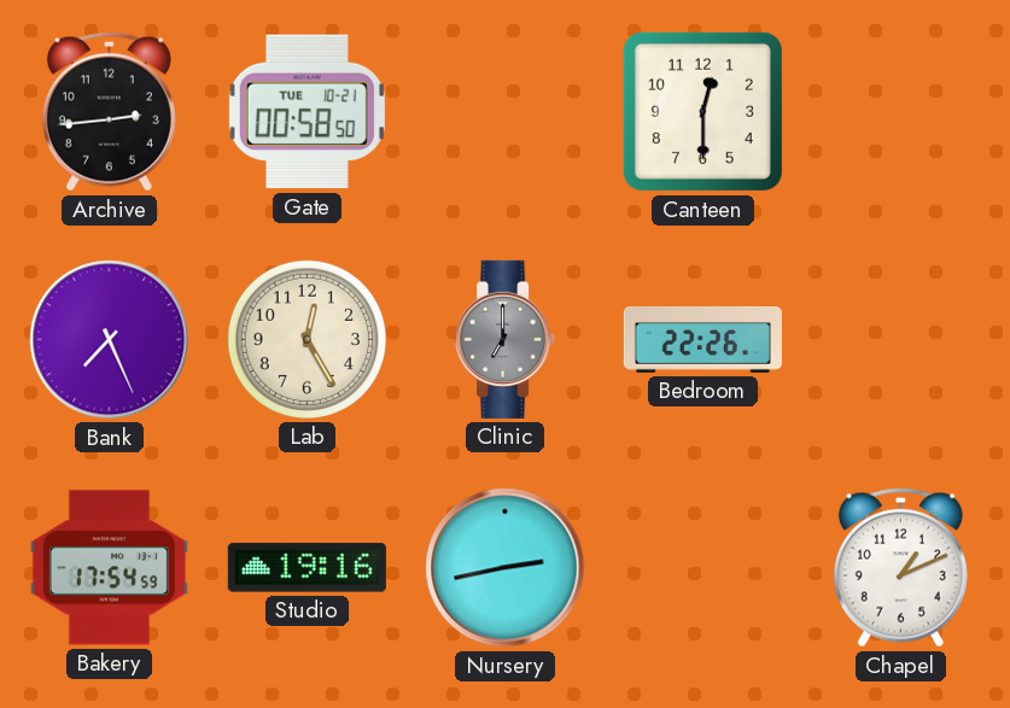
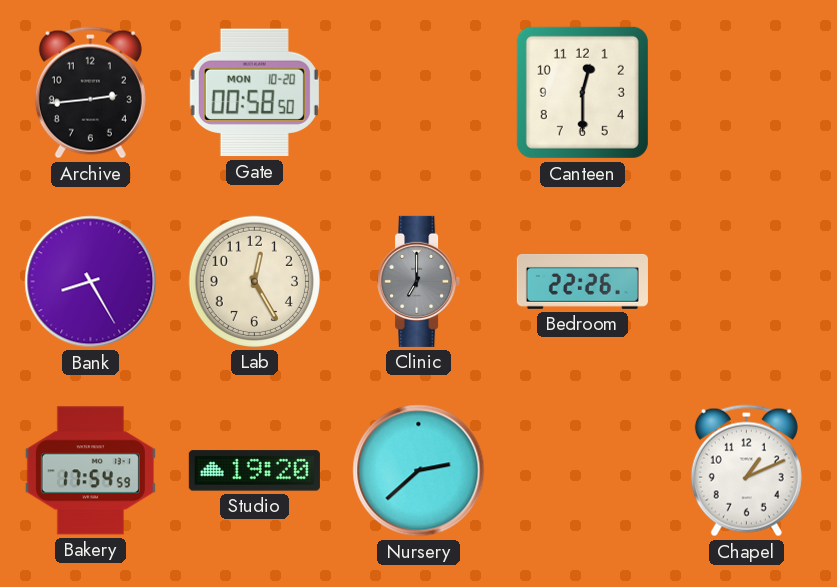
Gate date: TUE 10-21 -> MON 10-20 (254, 93)
Bank: 7:26 -> 8:25 (91, 282)
Studio: 19:16 -> 19:20 (254, 471)
Nursery: 2:43 -> 2:38 (419, 471)
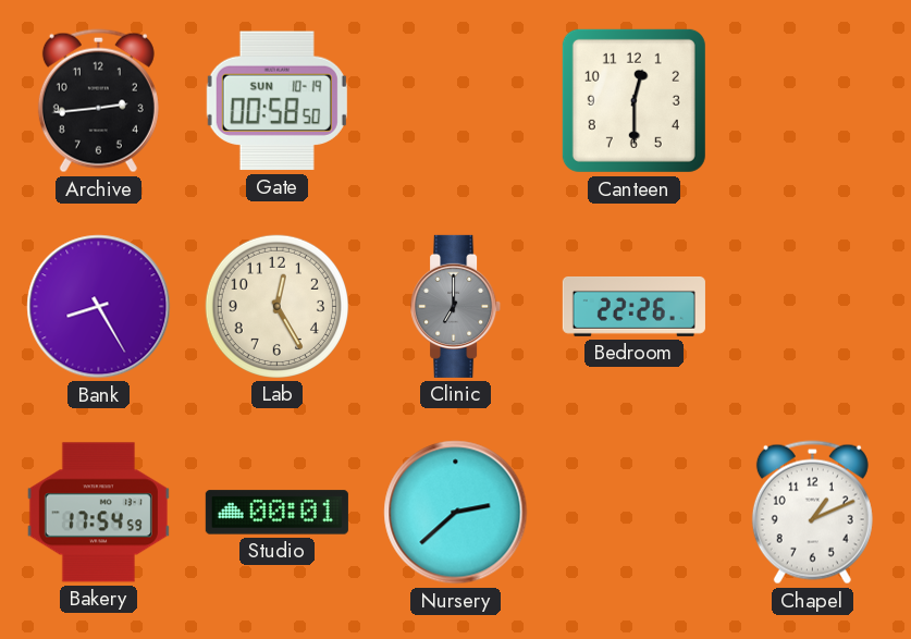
Gate date: MON 10-20 -> SUN 10-19 (276, 101)
Studio: 19:20 -> 00:01 (276, 513)
